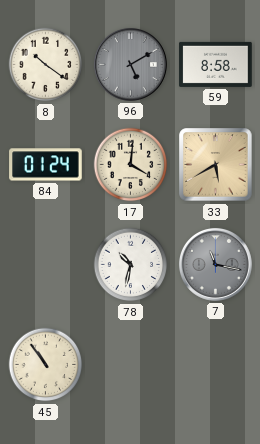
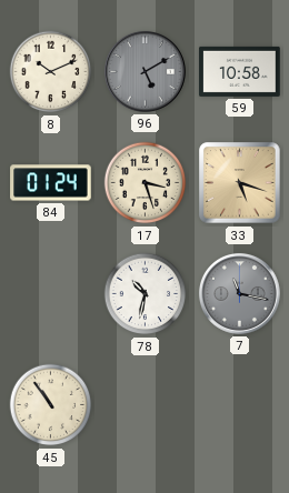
8: 10:21 -> 10:11 (51, 72)
59: 8:58 -> 10:58 (240, 71)
17: 4:01 -> 3:27 (146, 183)
33: 5:40 -> 5:18 (240, 183)
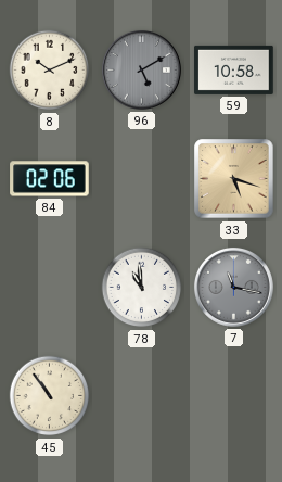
84: 01:24 -> 02:06 (50, 179)
17: 3:27 -> none (146, 183)
78: 10:32 -> 10:59 (142, 288)
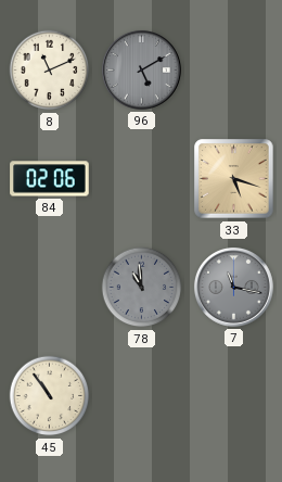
8: 10:11 -> 11:11 (50, 71)
59: 10:58 -> none (234, 69)
78 dial: white -> grey (142, 288)
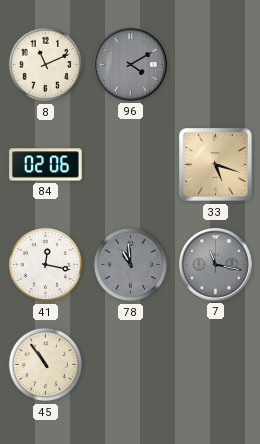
96: 5:10 -> 4:10 (130, 64)
41: none -> 12:17 (46, 265)
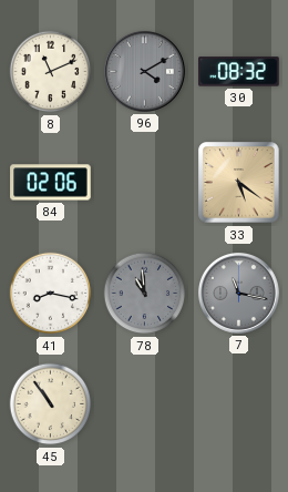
30: none -> 08:32 (239, 72)
33: 5:18 -> 5:21 (239, 183)
41: 12:17 -> 8:17 (51, 294)
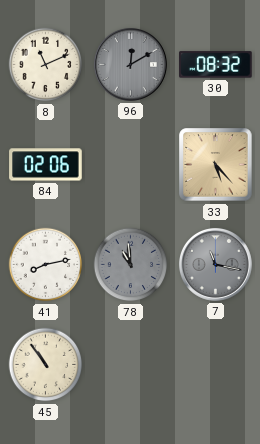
96: 4:10 -> 12:10 (130, 64)
33: 5:21 -> 5:23 (216, 165)
41: 8:17 -> 8:13 (46, 265)
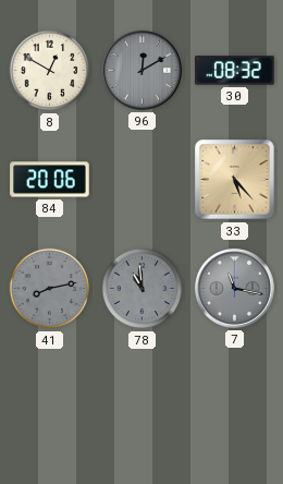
8: 11:11 -> 12:50 (50, 71)
84: 02:06 -> 20:06 (50, 180)
41 dial: white -> grey (50, 289)
45: 10:54 -> none (46, 365)
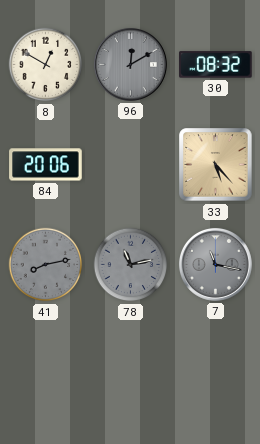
78: 10:59 -> 11:13 (131, 265)
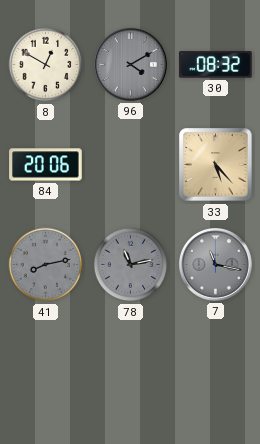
96: 12:10 -> 4:10 (130, 64)
